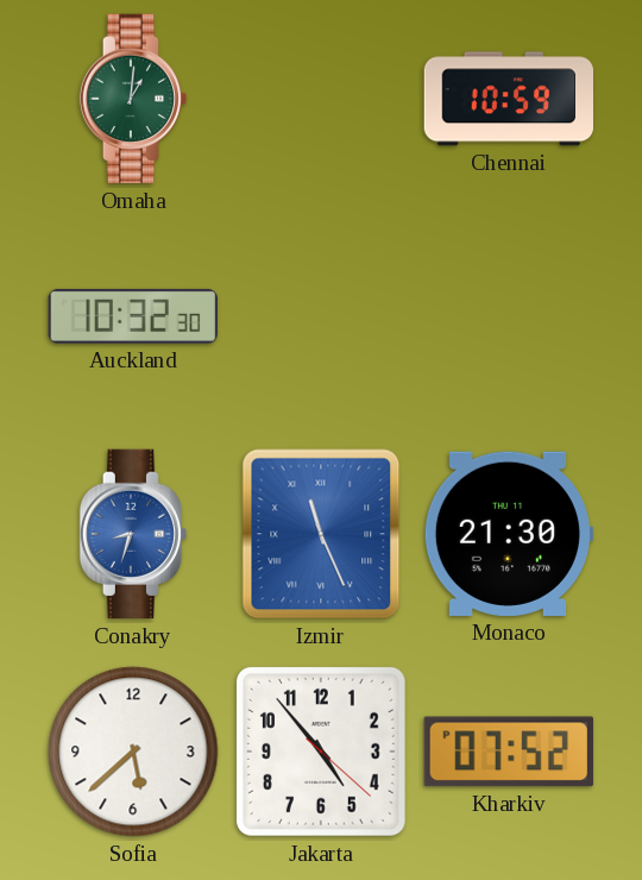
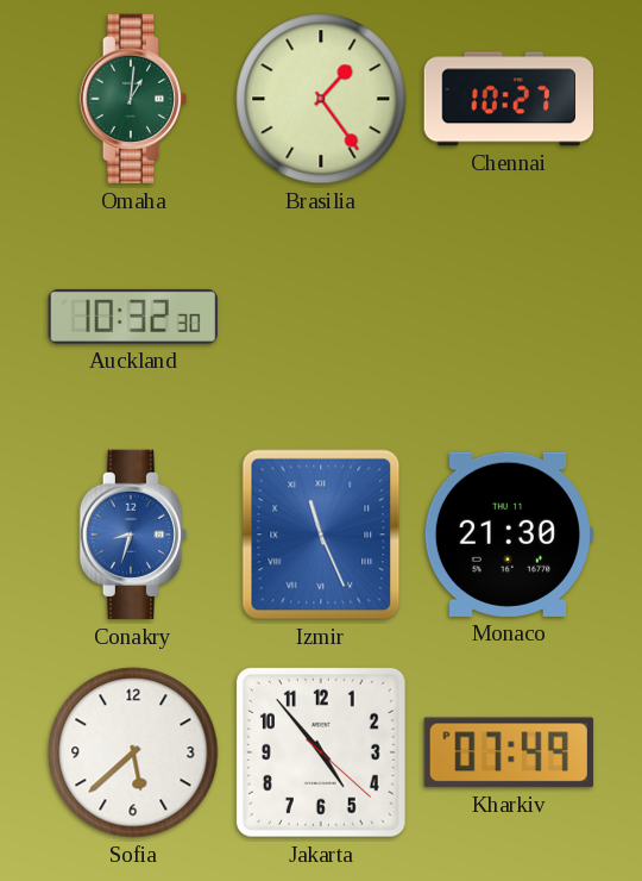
Brasilia: none -> 1:24 (321, 99)
Chennai: 10:59 -> 10:27 (508, 99)
Kharkiv: 07:52 -> 07:49 (509, 752)
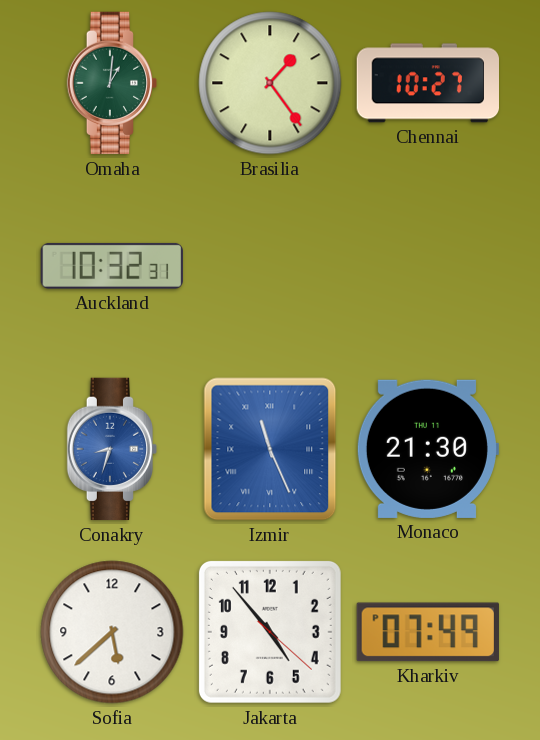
Auckland: 10:32:30 -> 10:32:31 (112, 266)
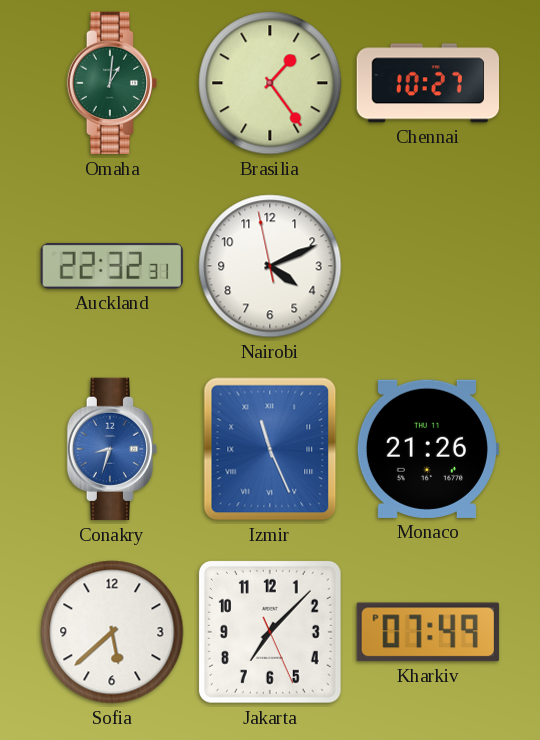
Auckland: 10:32 -> 22:32 (112, 266)
Nairobi: none -> 4:10 (270, 266)
Monaco: 21:30 -> 21:26 (427, 449)
Jakarta: 4:53 -> 7:07 (270, 632)
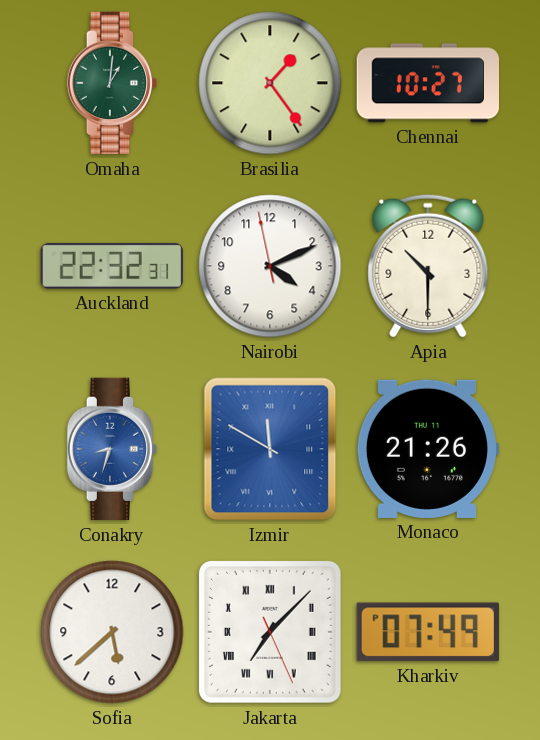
Apia: none -> 10:30 (428, 266)
Izmir: 11:26 -> 11:50 (270, 449)
Jakarta numerals: Arabic -> Roman (270, 632)
